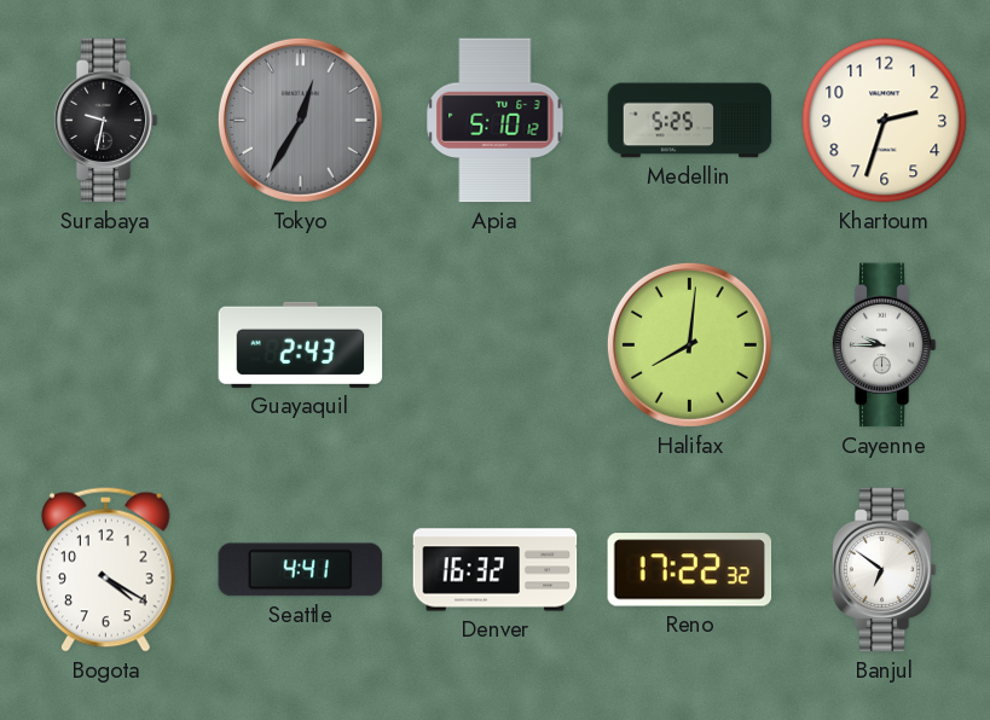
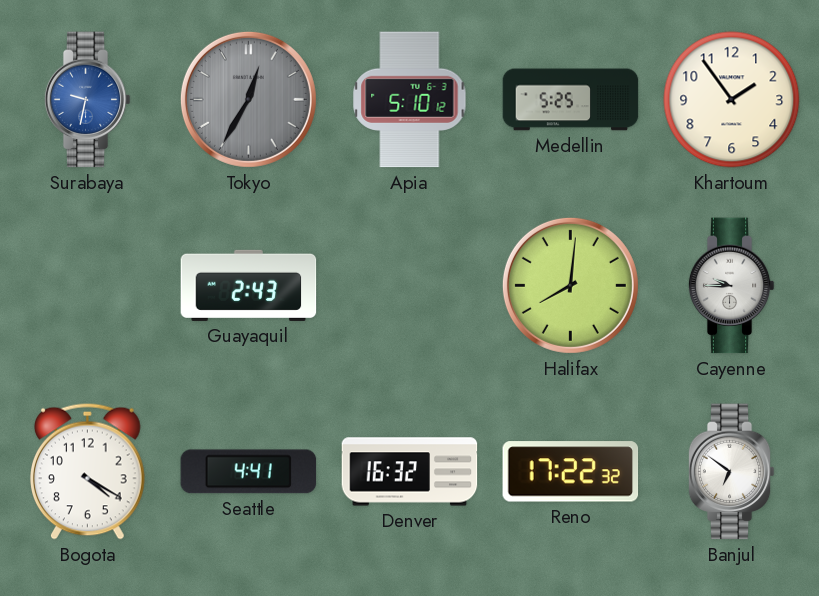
Surabaya dial: black -> blue (87, 100)
Khartoum: 2:33 -> 1:54 (732, 100)
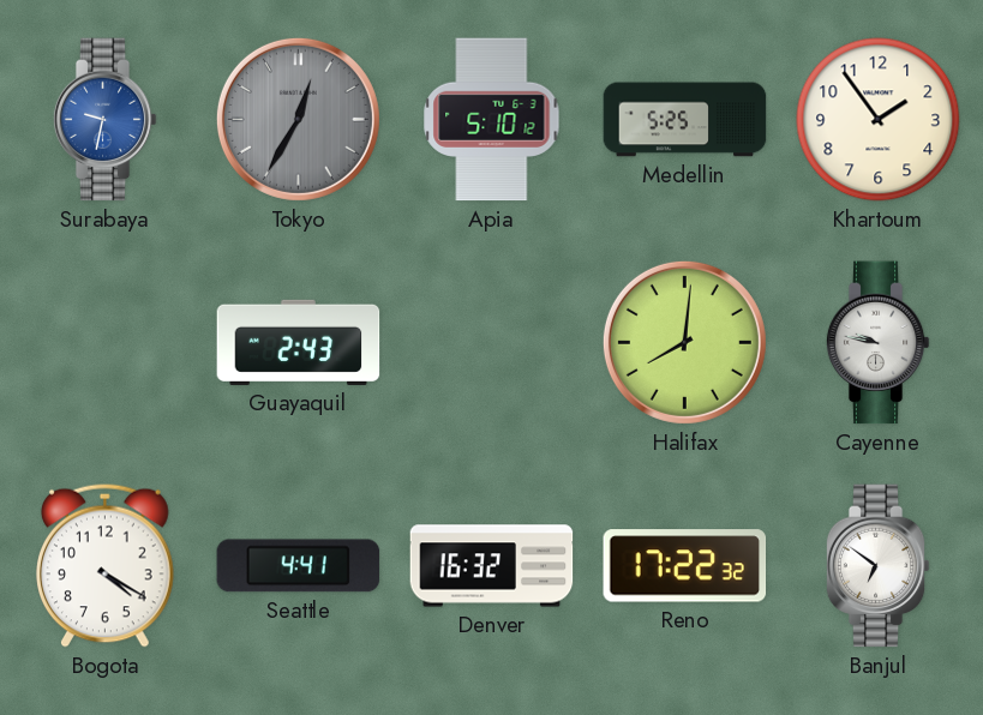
Cayenne: 9:45 -> 9:47 (877, 343)
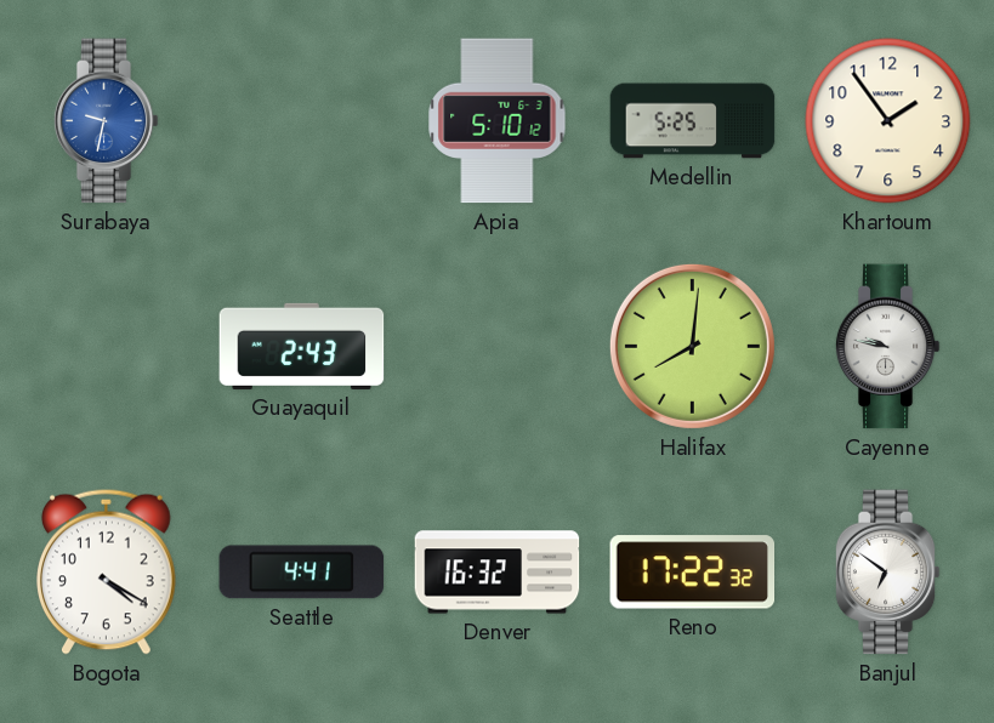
Tokyo: 12:35 -> none (298, 119)
